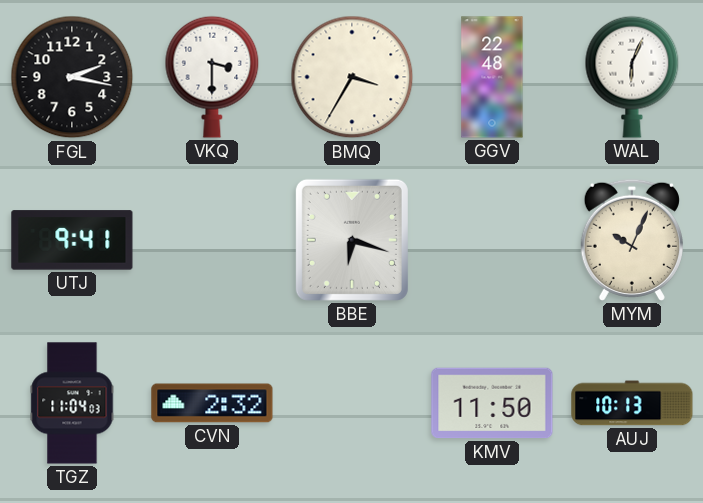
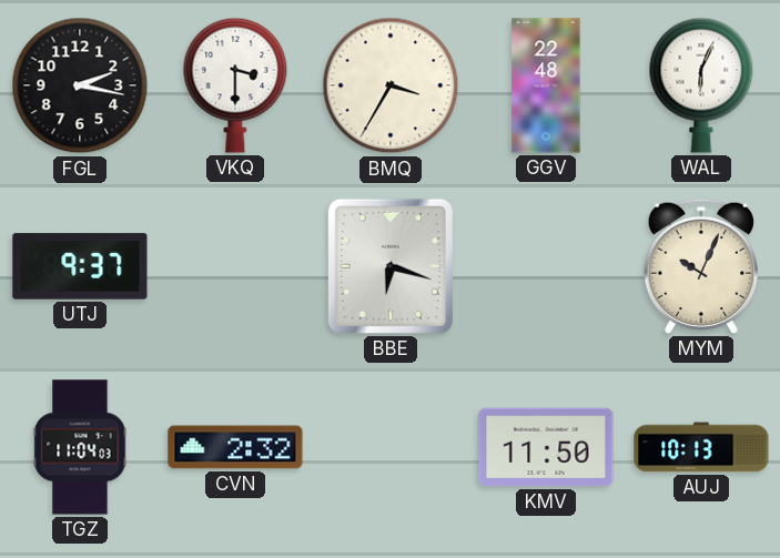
UTJ: 9:41 -> 9:37 (80, 266)
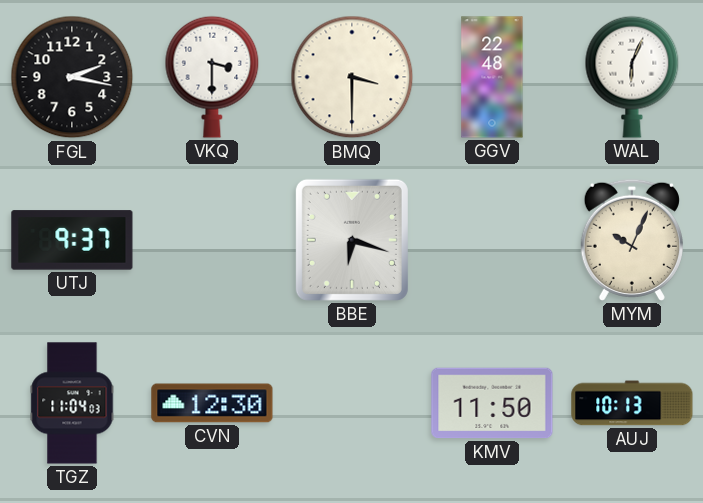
BMQ: 3:35 -> 3:30 (352, 77)
CVN: 2:32 -> 12:30 (212, 403)
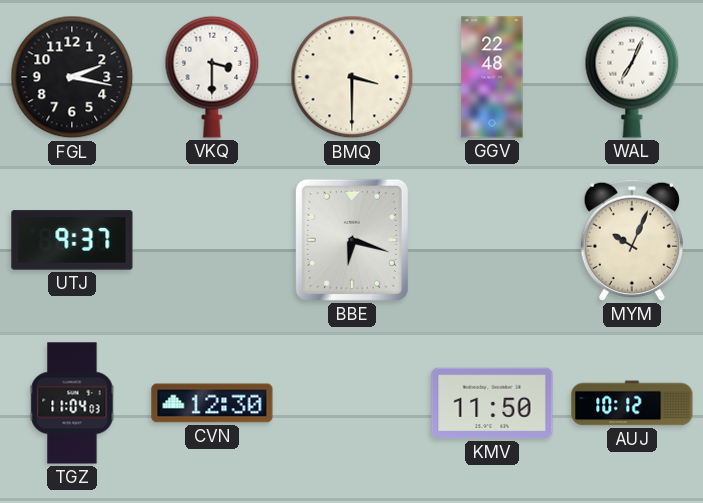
WAL: 6:04 -> 7:04 (632, 77)
AUJ: 10:13 -> 10:12 (632, 403)
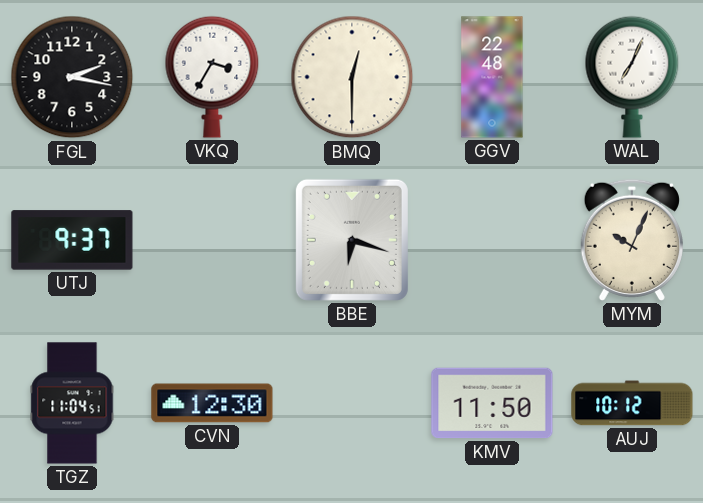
VKQ: 3:30 -> 3:35 (212, 77)
BMQ: 3:30 -> 12:30 (352, 77)
TGZ: 11:04:03 -> 11:04:51 (72, 403)
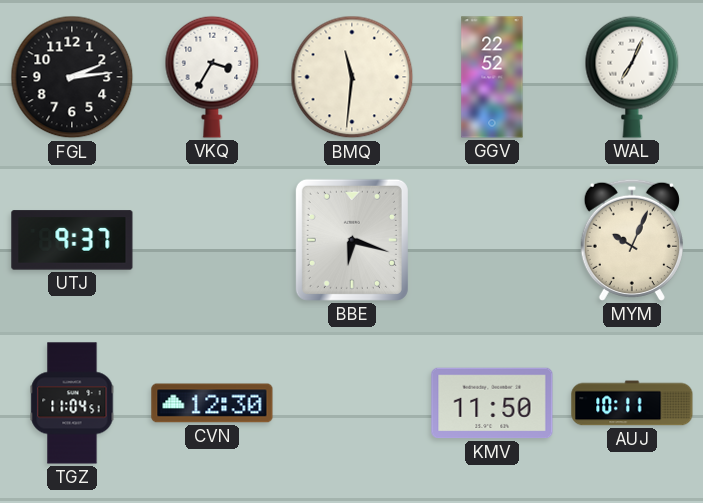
FGL: 2:17 -> 2:14 (72, 77)
BMQ: 12:30 -> 11:31 (352, 77)
GGV: 22:48 -> 22:52 (492, 77)
AUJ: 10:12 -> 10:11 (632, 403)
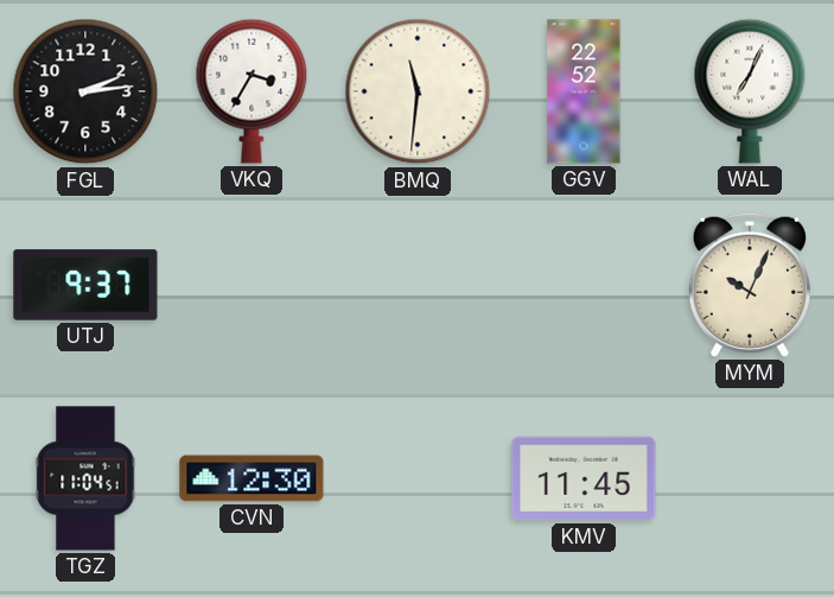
BBE: 6:18 -> none (352, 240)
KMV: 11:50 -> 11:45 (584, 478)
AUJ: 10:11 -> none (632, 403)
